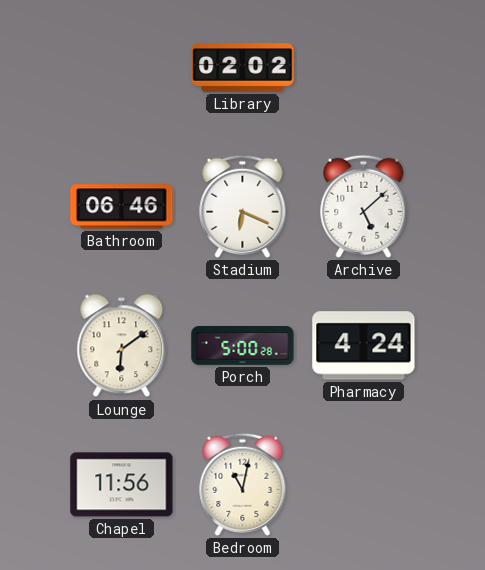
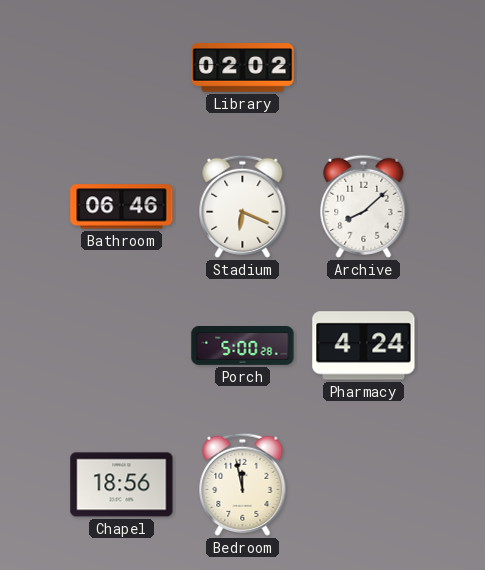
Archive: 5:08 -> 8:08 (364, 206)
Lounge: 6:09 -> none (122, 346)
Chapel: 11:56 -> 18:56 (122, 485)
Bedroom: 11:02 -> 11:58 (243, 484)
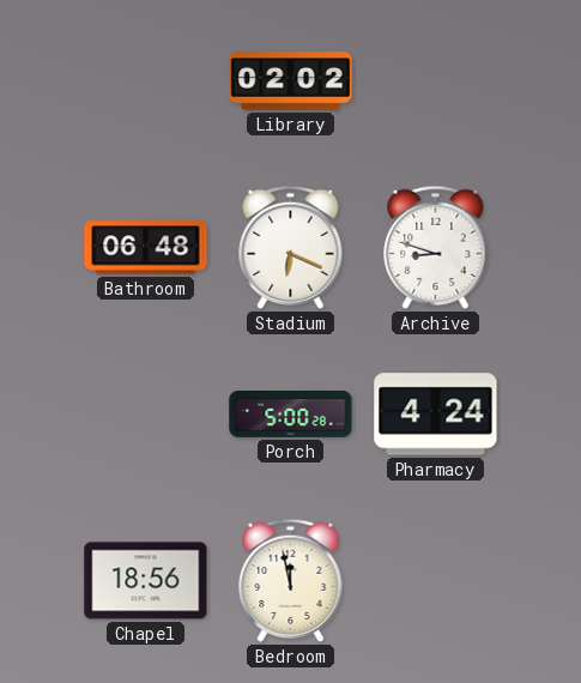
Bathroom: 06:46 -> 06:48 (146, 248)
Archive: 8:08 -> 8:48 (436, 247)
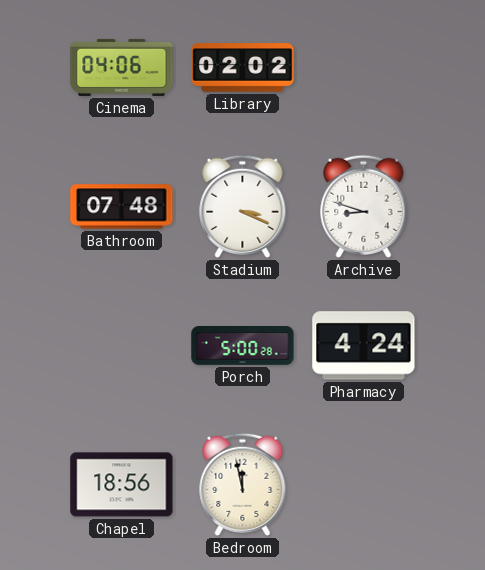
Cinema: none -> 04:06 (122, 67)
Bathroom: 06:48 -> 07:48 (122, 207)
Stadium: 6:19 -> 3:19 (243, 206)
